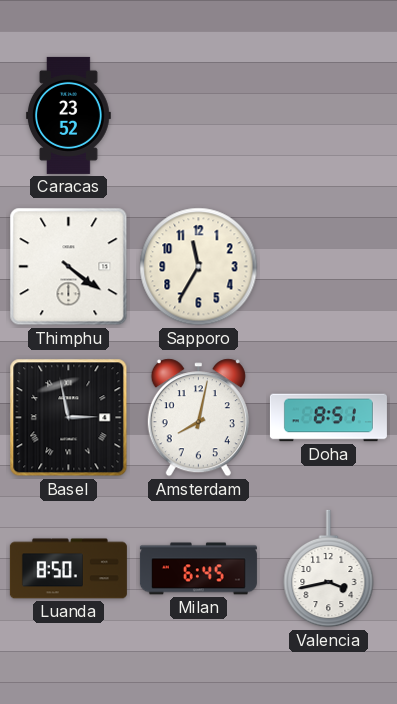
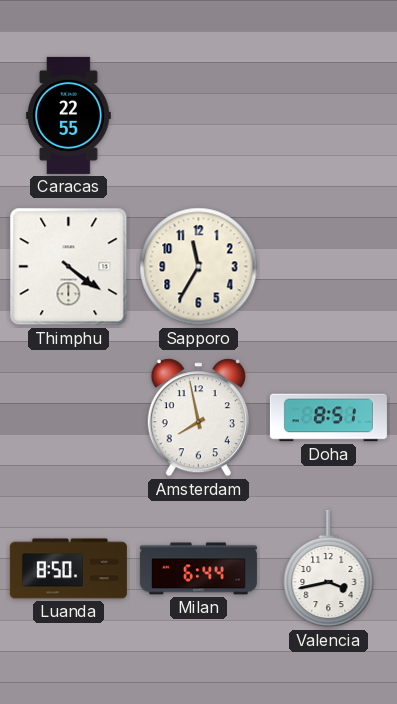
Caracas: 23:52 -> 22:55 (68, 115)
Basel: 2:58 -> none (69, 418)
Amsterdam: 8:02 -> 7:58 (198, 418)
Milan: 6:45 -> 6:44 (198, 569)
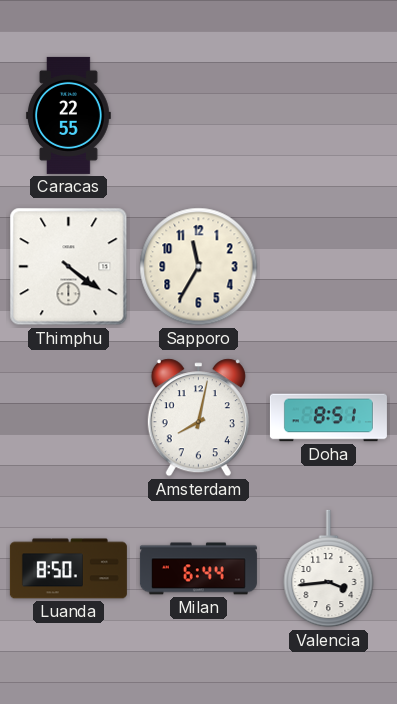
Amsterdam: 7:58 -> 8:02 (198, 418)
Valencia: 3:43 -> 3:44 (329, 569)
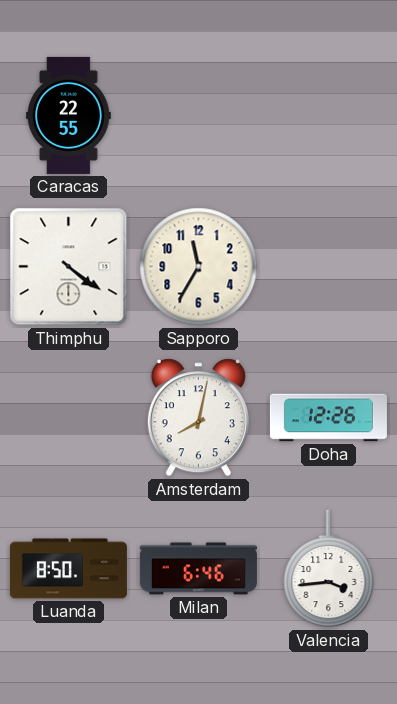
Doha: 8:51 -> 12:26 (328, 418)
Milan: 6:44 -> 6:46 (198, 569)
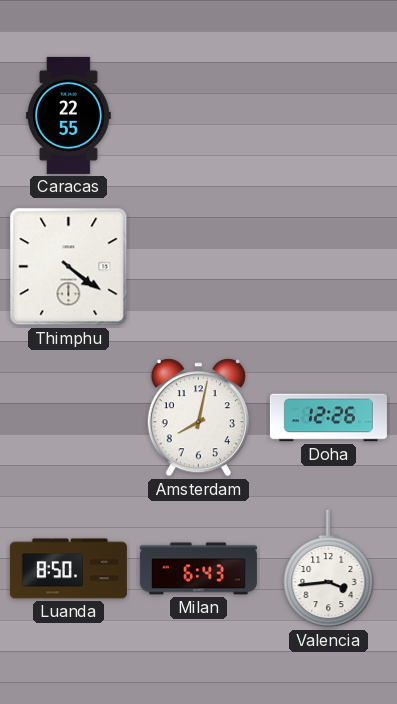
Sapporo: 11:35 -> none (199, 267)
Milan: 6:46 -> 6:43 (198, 569)
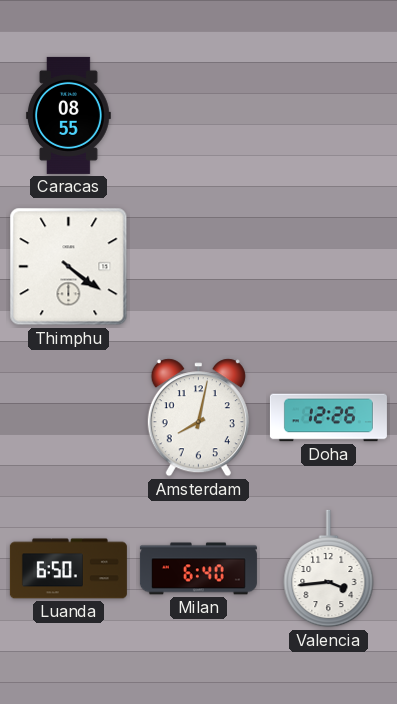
Caracas: 22:55 -> 08:55 (68, 115)
Luanda: 8:50 -> 6:50 (68, 569)
Milan: 6:43 -> 6:40 (198, 569)
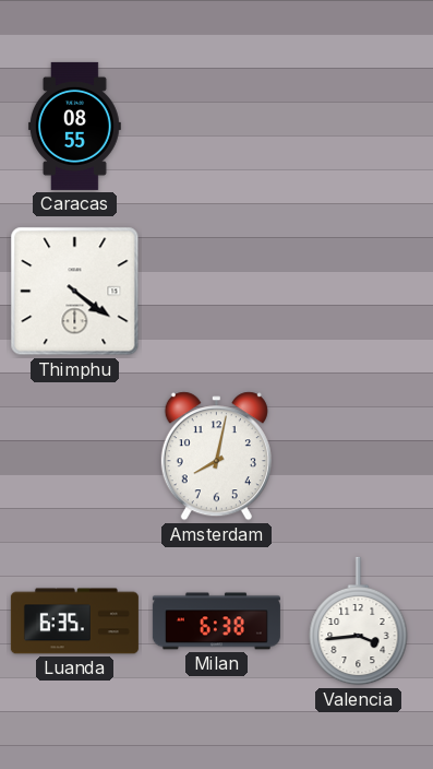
Doha: 12:26 -> none (328, 418)
Luanda: 6:50 -> 6:35 (74, 622)
Milan: 6:40 -> 6:38 (216, 622)
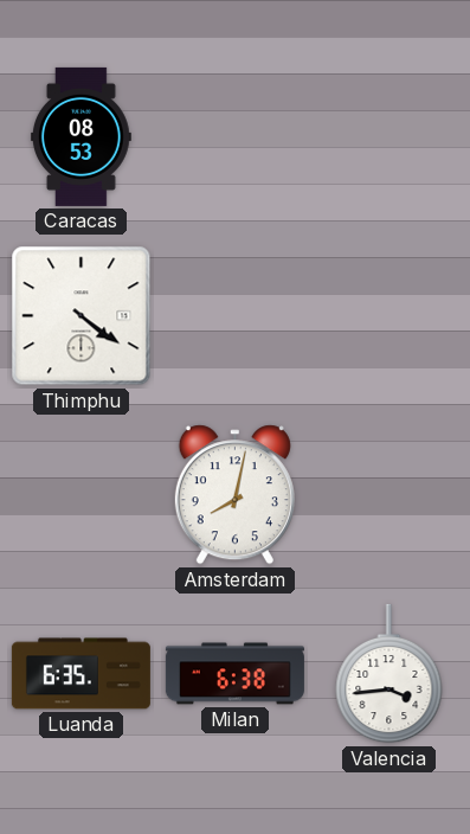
Caracas: 08:55 -> 08:53 (81, 136)
